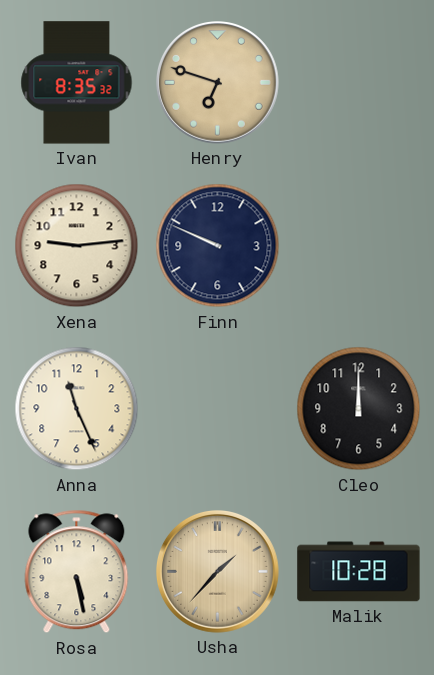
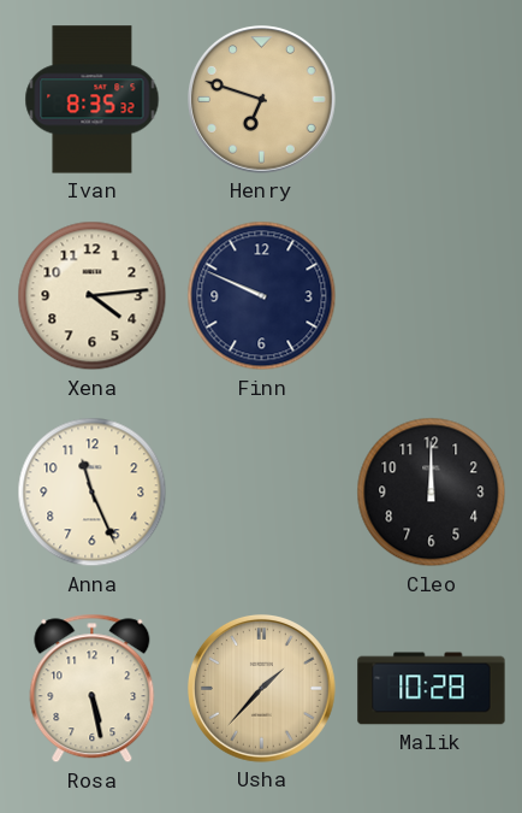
Xena: 9:14 -> 4:14 (93, 296)
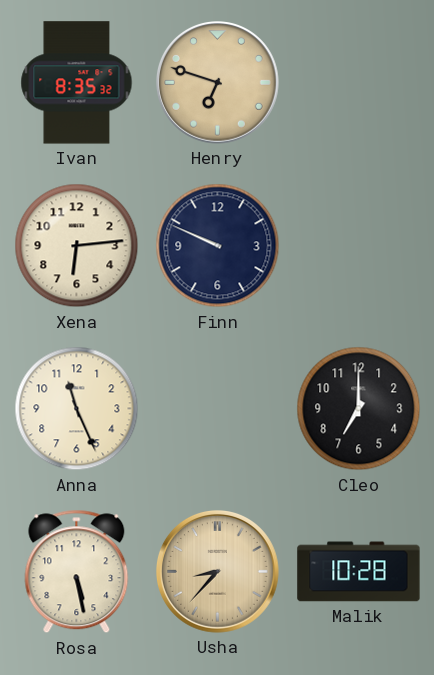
Xena: 4:14 -> 6:14 (77, 246)
Cleo: 12:00 -> 7:00 (359, 409)
Usha: 1:37 -> 8:37 (218, 572)
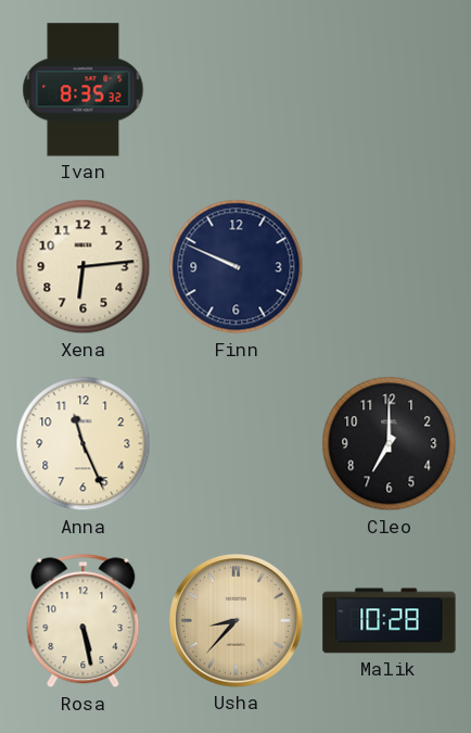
Henry: 6:48 -> none (218, 83)
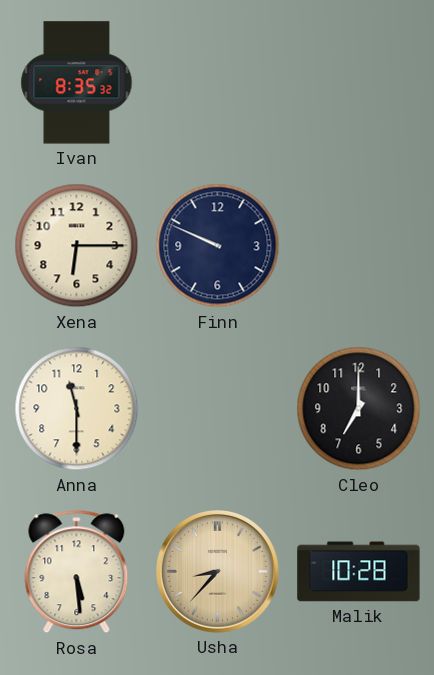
Xena: 6:14 -> 6:15 (77, 246)
Anna: 11:26 -> 11:30 (77, 409)
Rosa: 5:28 -> 5:29 (77, 572)
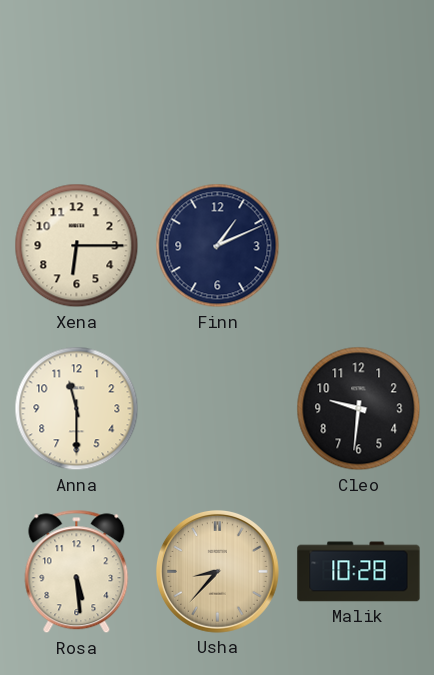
Ivan: 8:35 -> none (77, 83)
Finn: 9:49 -> 1:11 (218, 246)
Cleo: 7:00 -> 9:31 (359, 409)
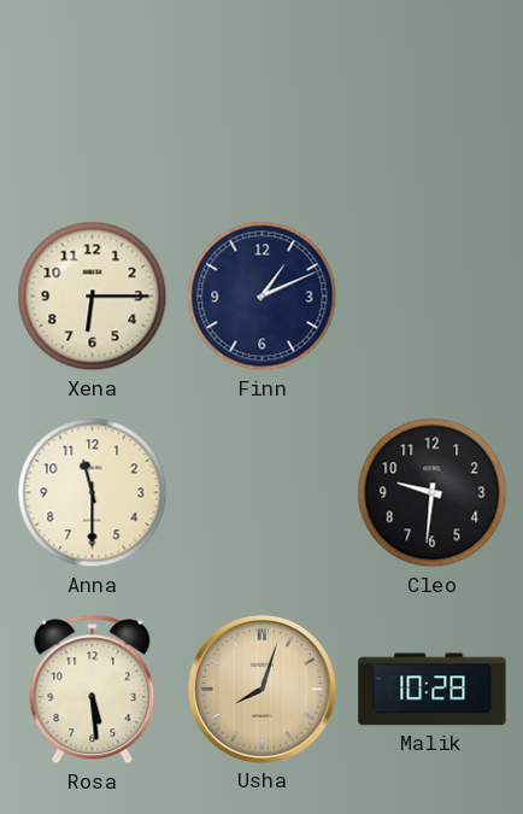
Usha: 8:37 -> 8:03 (263, 690)
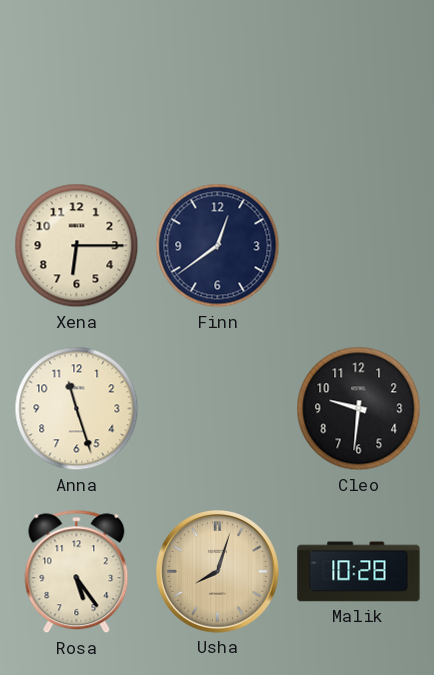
Finn: 1:11 -> 12:39 (218, 246)
Anna: 11:30 -> 11:27 (77, 409)
Rosa: 5:29 -> 5:24 (77, 572)
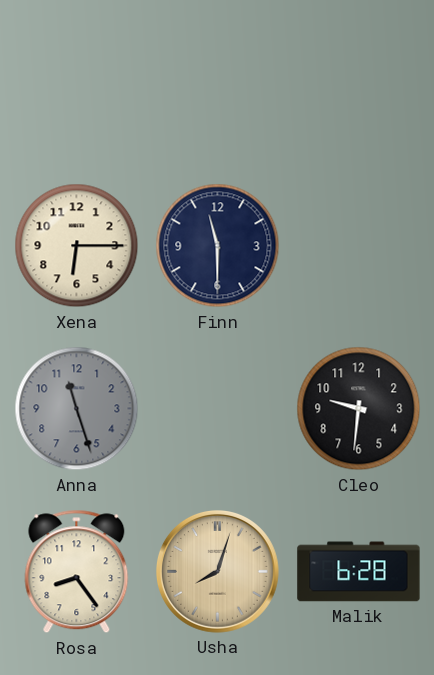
Finn: 12:39 -> 11:30 (218, 246)
Anna dial: cream -> grey (77, 409)
Rosa: 5:24 -> 8:24 (77, 572)
Malik: 10:28 -> 6:28 (359, 572)
